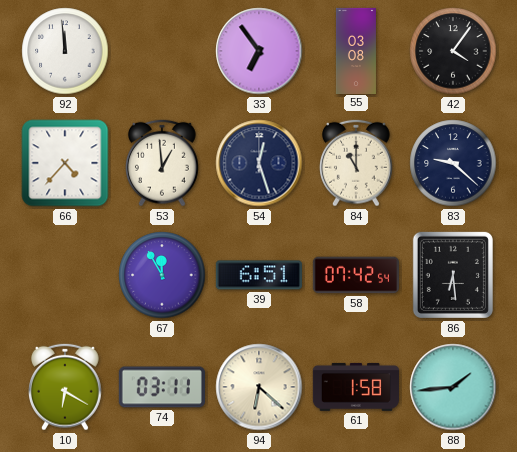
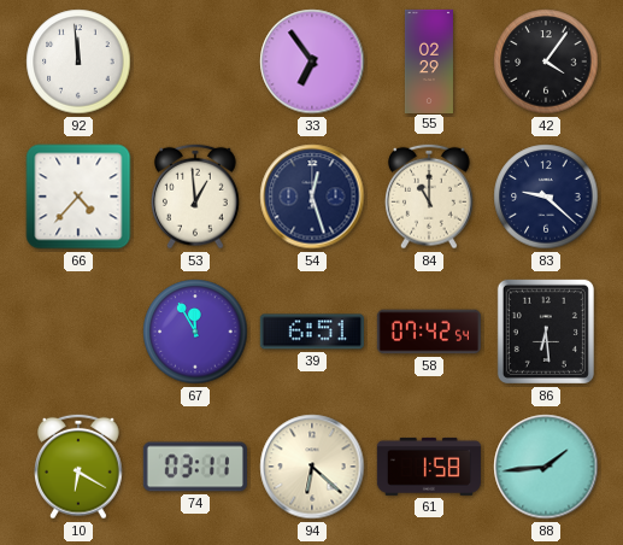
55: 03:08 -> 02:29 (429, 60)
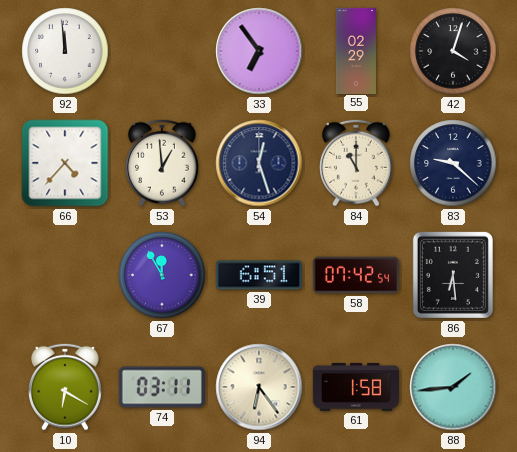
42: 4:06 -> 4:03 (453, 51)
94: 6:22 -> 6:24 (259, 387)
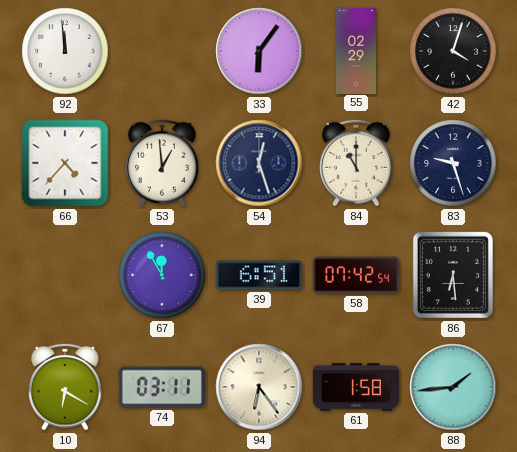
33: 6:54 -> 6:06 (259, 51)
83: 9:22 -> 9:27 (453, 163)
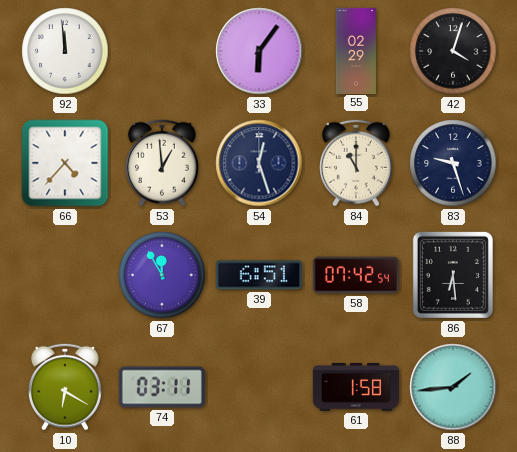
94: 6:24 -> none (259, 387)
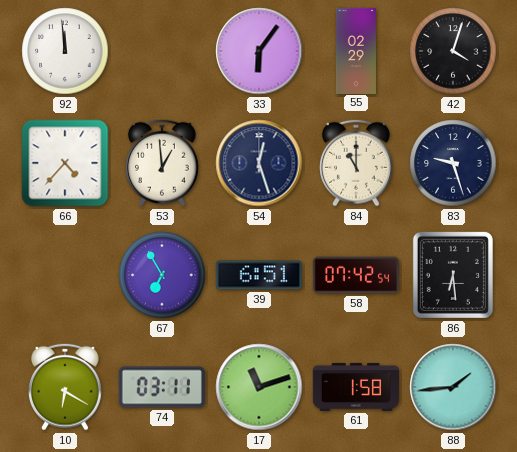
67: 11:55 -> 6:55 (162, 275)
17: none -> 11:12 (259, 387)
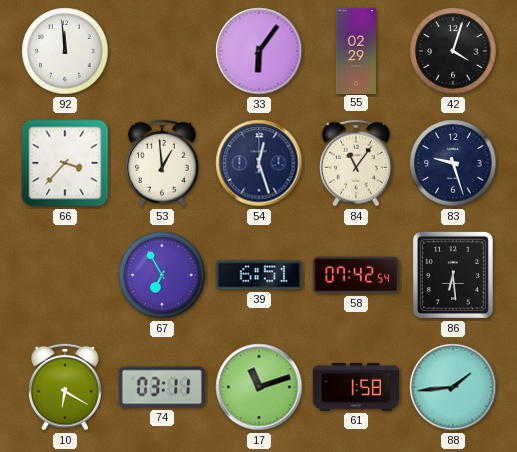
66: 4:37 -> 3:37 (65, 163)
84: 11:00 -> 11:06 (357, 163)
